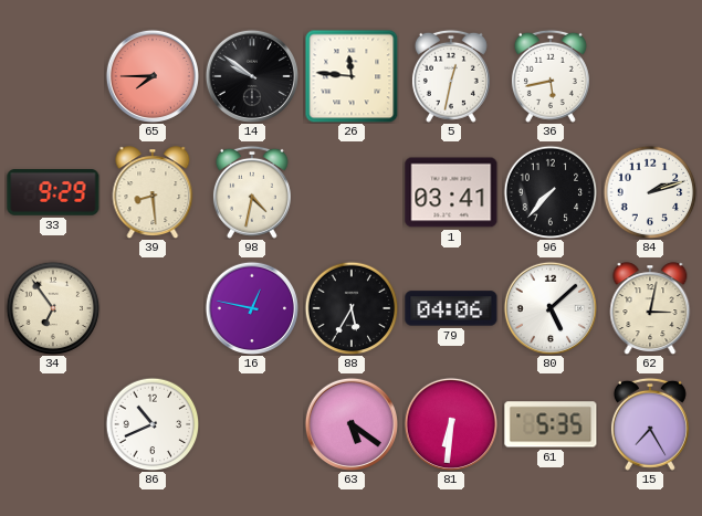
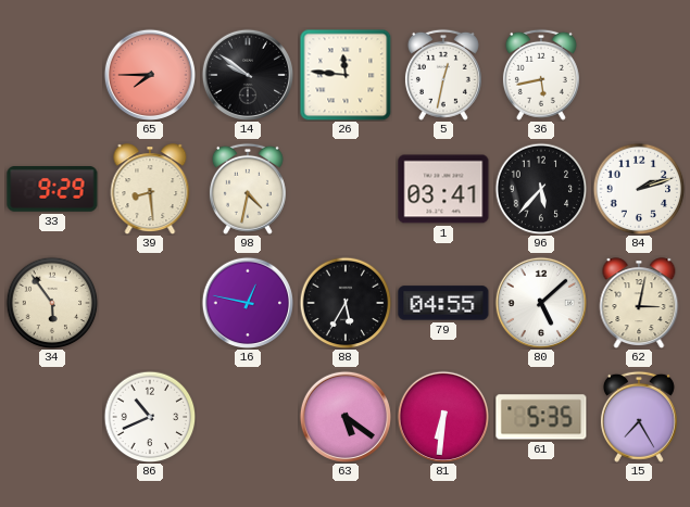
96: 7:37 -> 5:37 (541, 189)
34: 6:54 -> 5:54 (52, 303)
79: 04:06 -> 04:55 (443, 303)
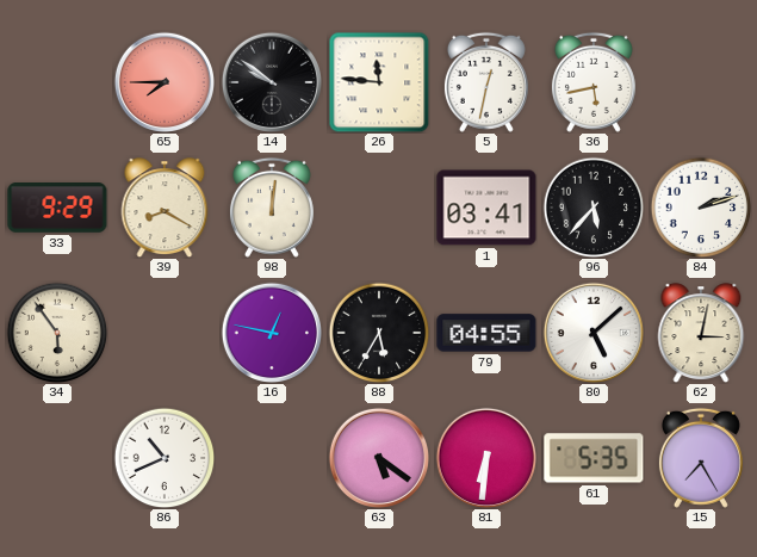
39: 8:29 -> 8:20 (165, 208)
98: 4:32 -> 12:01 (272, 208)
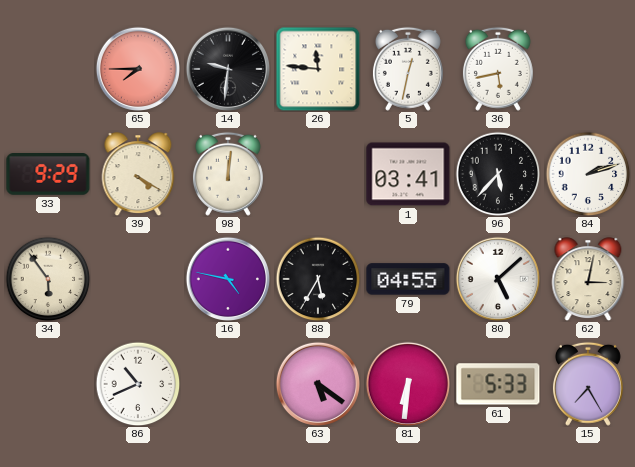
14: 9:51 -> 9:31 (227, 68)
39: 8:20 -> 4:20 (138, 174)
16: 12:47 -> 4:47 (227, 278)
61: 5:35 -> 5:33 (498, 384)
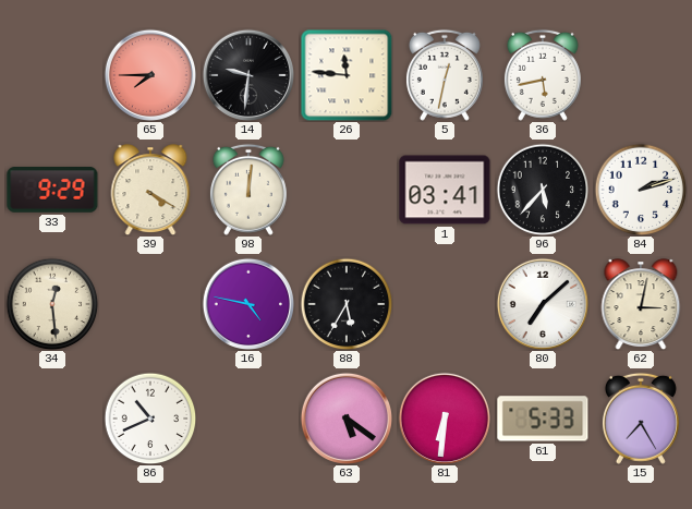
34: 5:54 -> 12:29 (52, 304)
79: 04:55 -> none (408, 279)
80: 5:08 -> 7:08 (542, 303)
